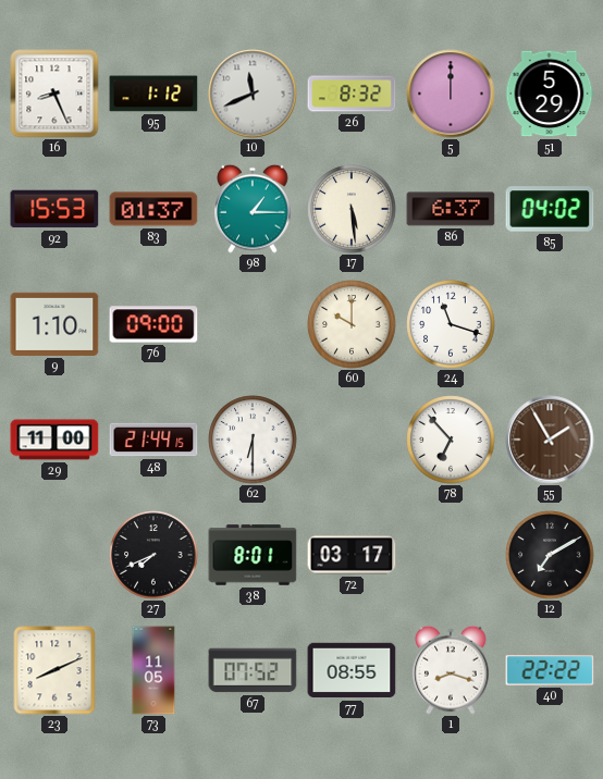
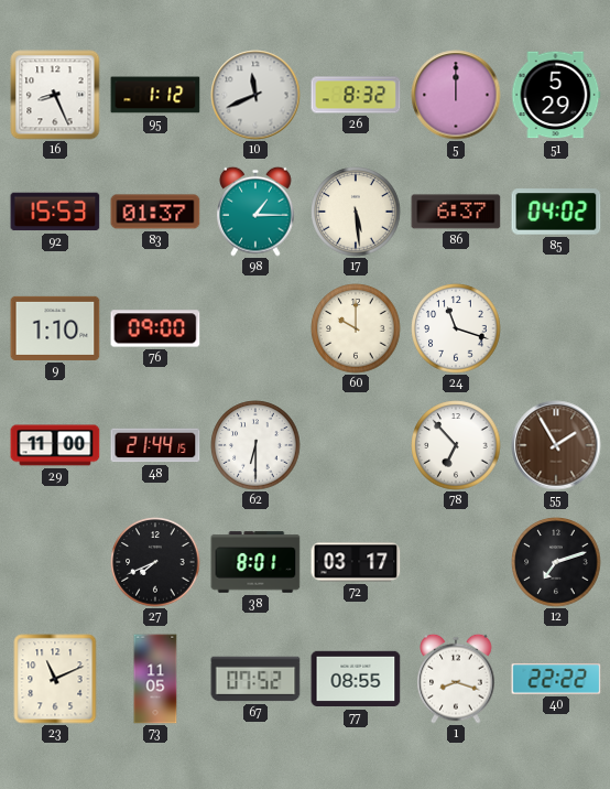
12: 7:10 -> 7:12 (556, 562)
23: 8:11 -> 11:11 (55, 679)
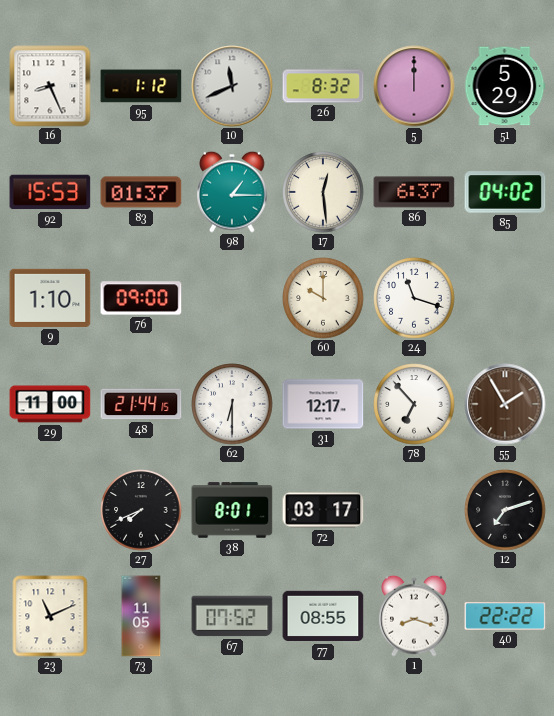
17: 5:29 -> 12:29 (323, 192)
31: none -> 12:17 (323, 404)
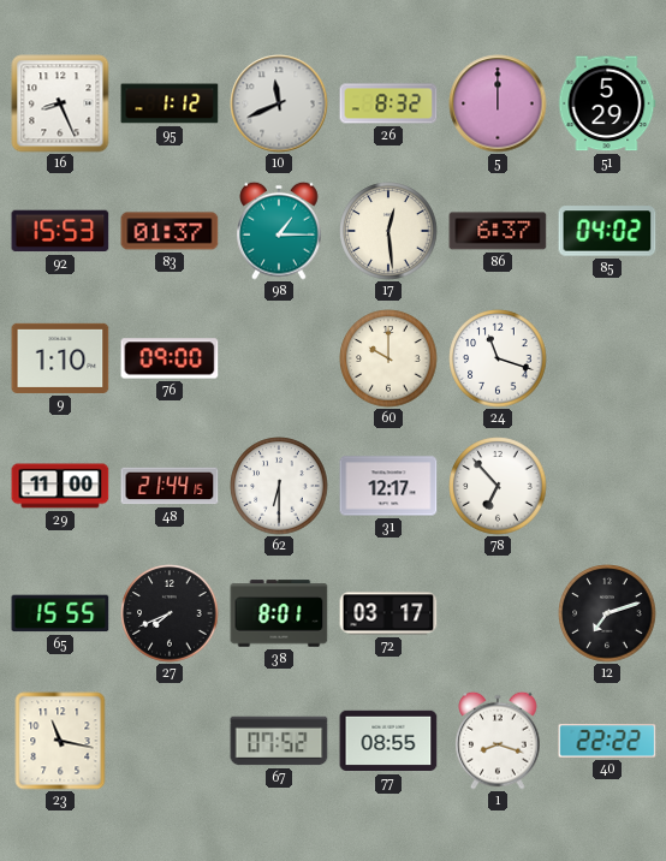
55: 1:55 -> none (505, 404)
65: none -> 15:55 (60, 613)
23: 11:11 -> 11:17 (60, 741)
73: 11:05 -> none (141, 616)
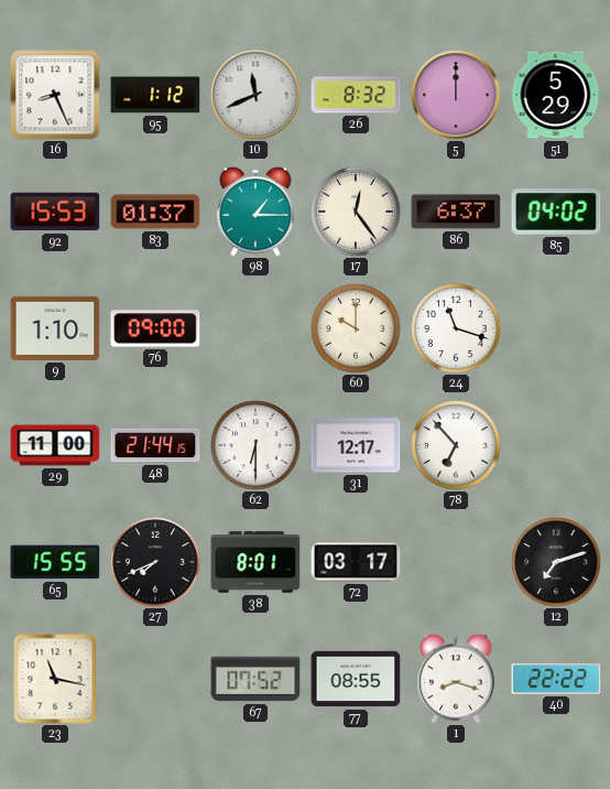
17: 12:29 -> 12:24 (356, 212)
